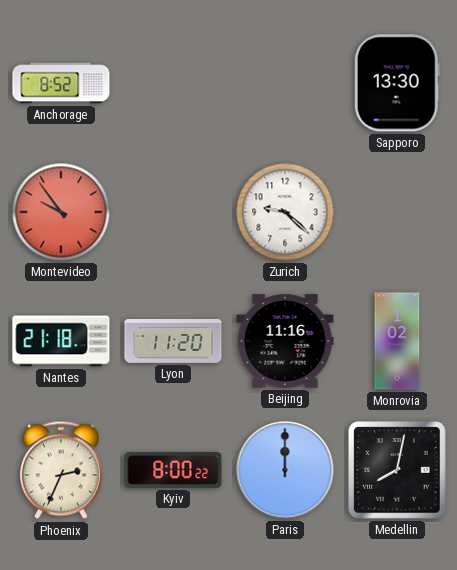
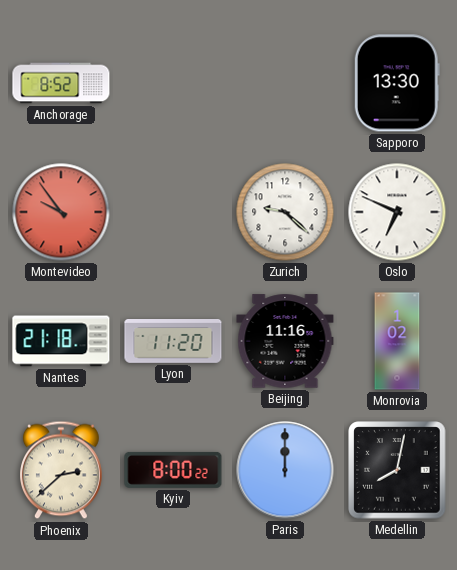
Oslo: none -> 6:49 (397, 212)
Phoenix: 2:34 -> 2:38 (62, 470)
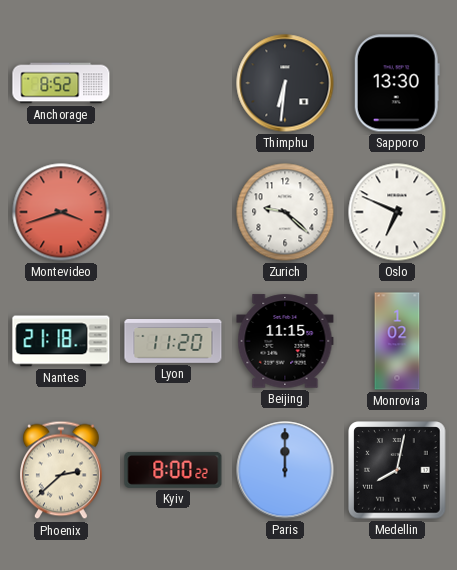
Thimphu: none -> 6:31 (285, 83)
Montevideo: 9:54 -> 3:42 (61, 212)
Beijing: 11:16 -> 11:15 (285, 341)
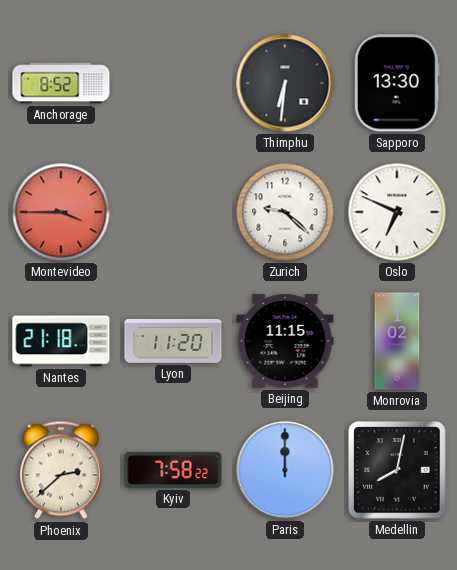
Montevideo: 3:42 -> 3:45 (61, 212)
Kyiv: 8:00 -> 7:58 (173, 470)
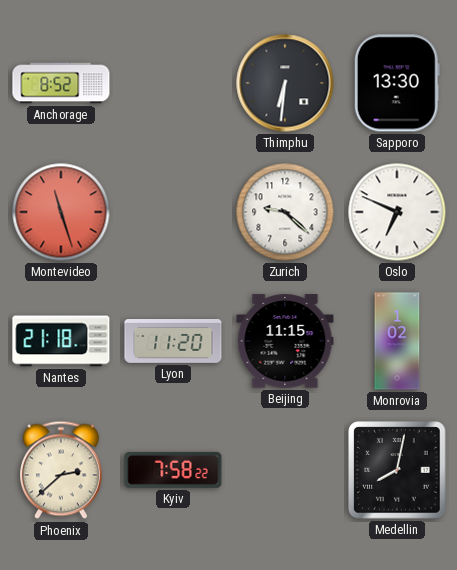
Montevideo: 3:45 -> 11:27 (61, 212)
Paris: 12:00 -> none (285, 470)
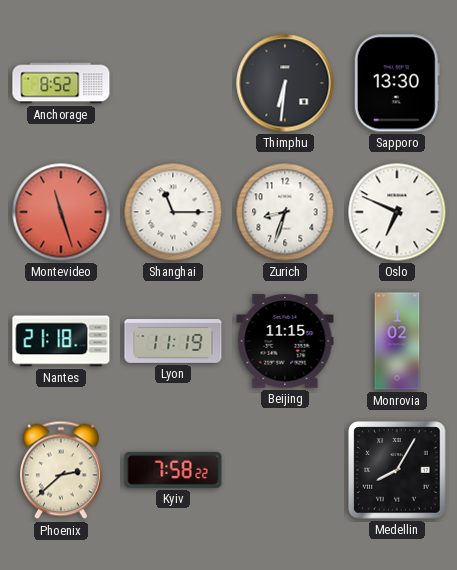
Shanghai: none -> 11:15 (173, 212)
Zurich: 9:22 -> 8:33 (285, 212)
Lyon: 11:20 -> 11:19 (173, 342)
Medellin: 8:02 -> 8:05 (397, 470)
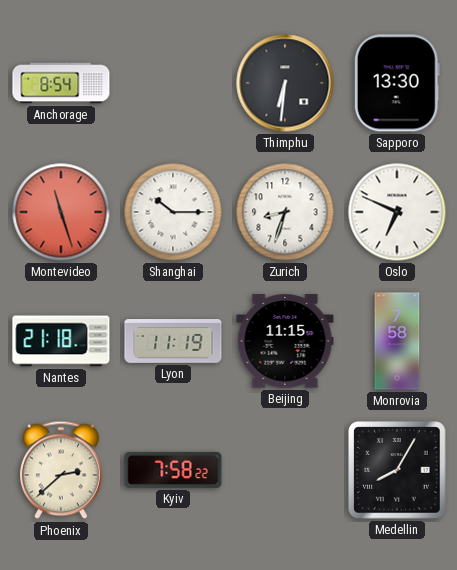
Anchorage: 8:52 -> 8:54 (61, 83)
Shanghai: 11:15 -> 10:15 (173, 212)
Monrovia: 1:02 -> 7:58 (397, 341)
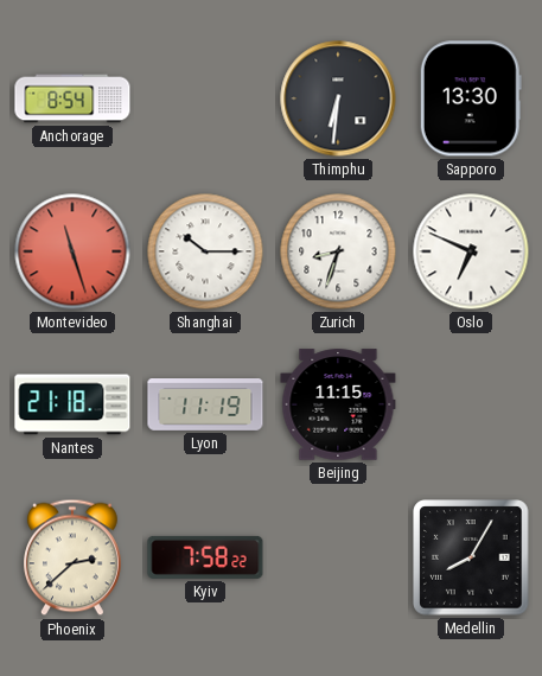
Monrovia: 7:58 -> none (397, 341)
